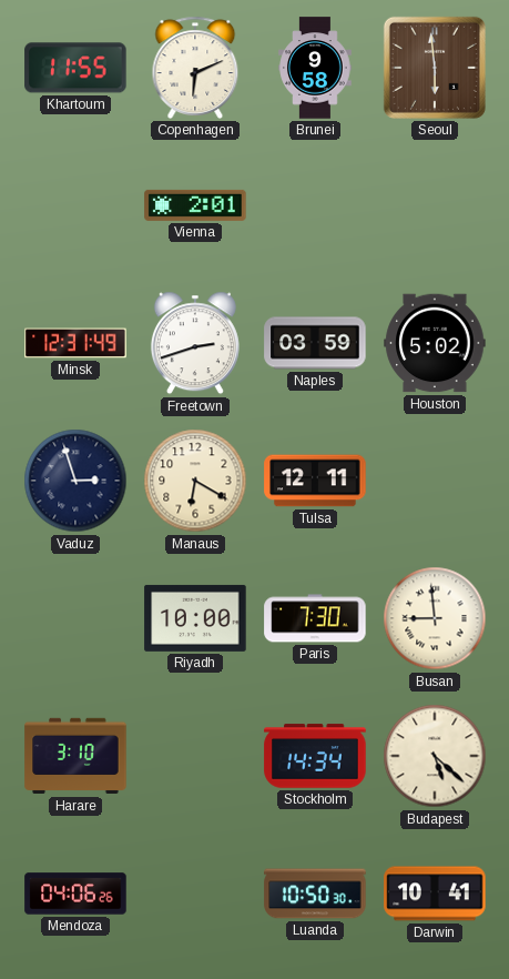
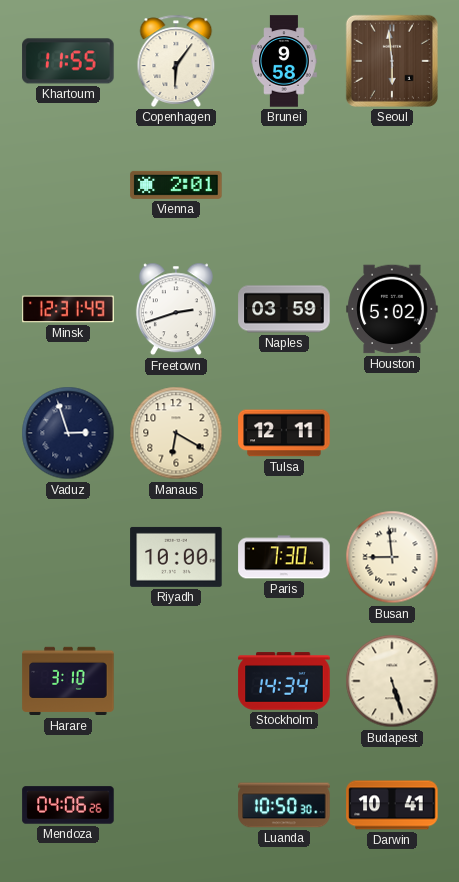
Copenhagen: 6:11 -> 6:06 (176, 61)
Budapest: 5:22 -> 5:27 (392, 681)
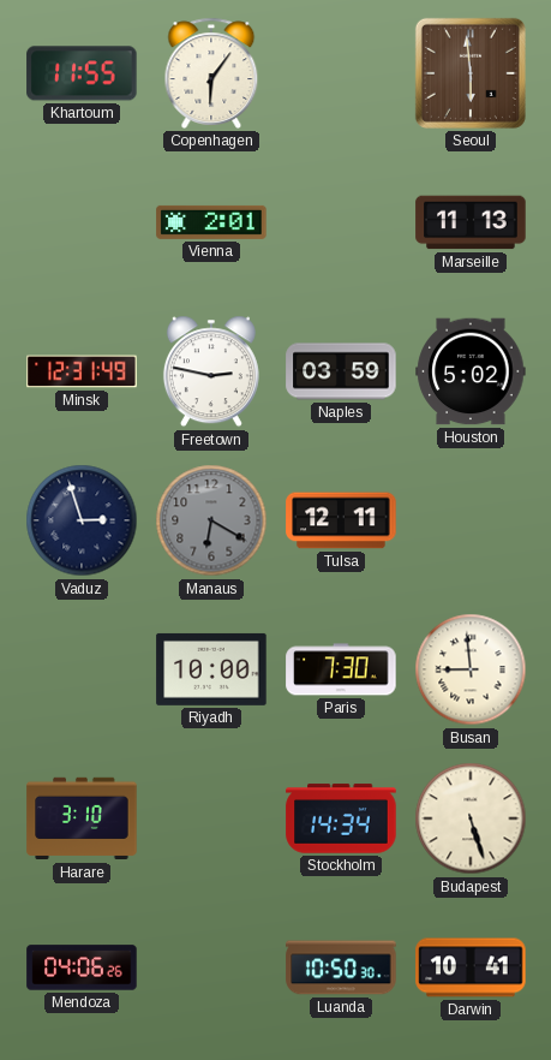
Brunei: 9:58 -> none (284, 61)
Marseille: none -> 11:13 (471, 222)
Freetown: 2:42 -> 2:47 (211, 371)
Manaus dial: cream -> grey (211, 520)
